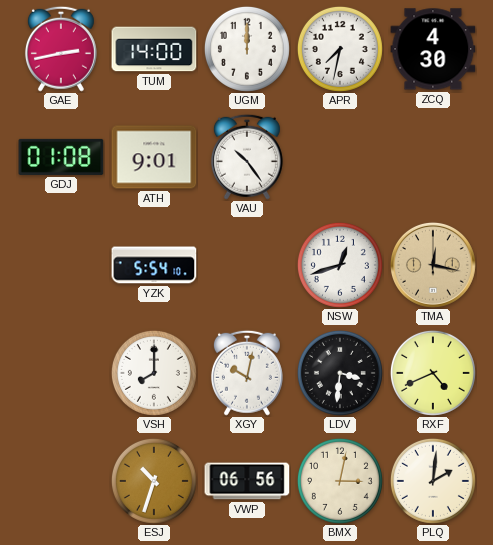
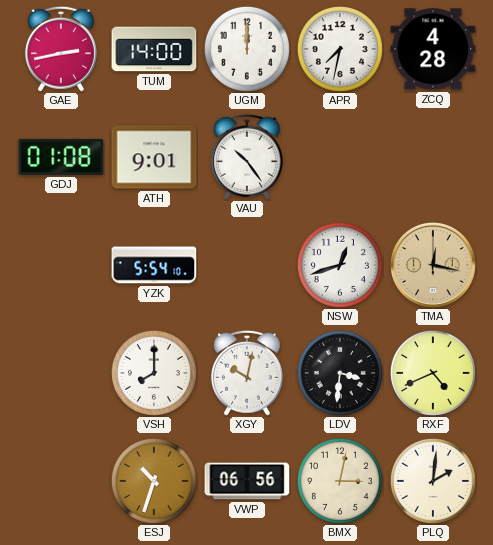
ZCQ: 4:30 -> 4:28 (433, 49)
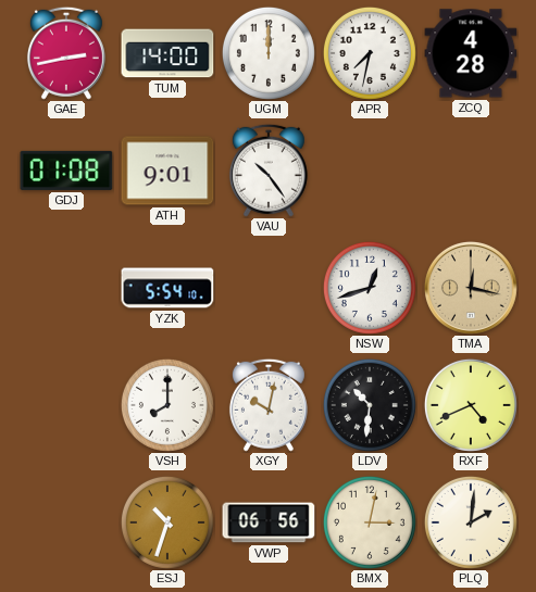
LDV: 3:31 -> 10:31 (370, 405)
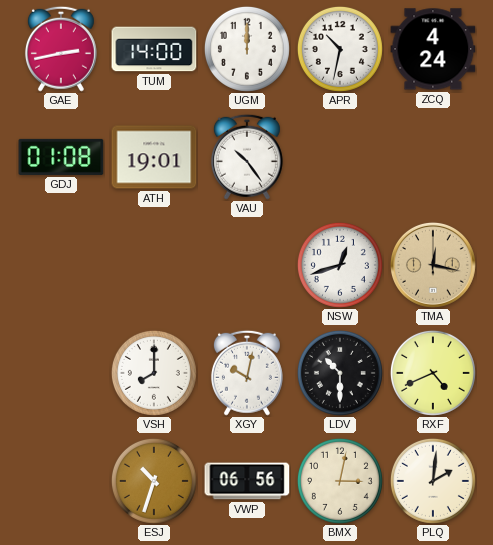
APR: 7:32 -> 10:32 (340, 49)
ZCQ: 4:28 -> 4:24 (433, 49)
ATH: 9:01 -> 19:01 (154, 157)
YZK: 5:54 -> none (167, 288)
LDV: 10:31 -> 10:30 (340, 373)
